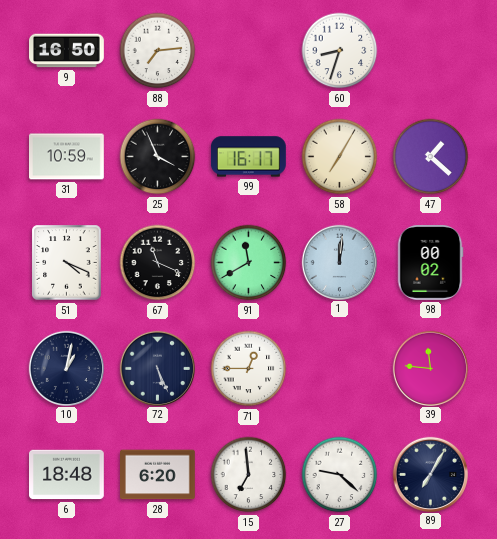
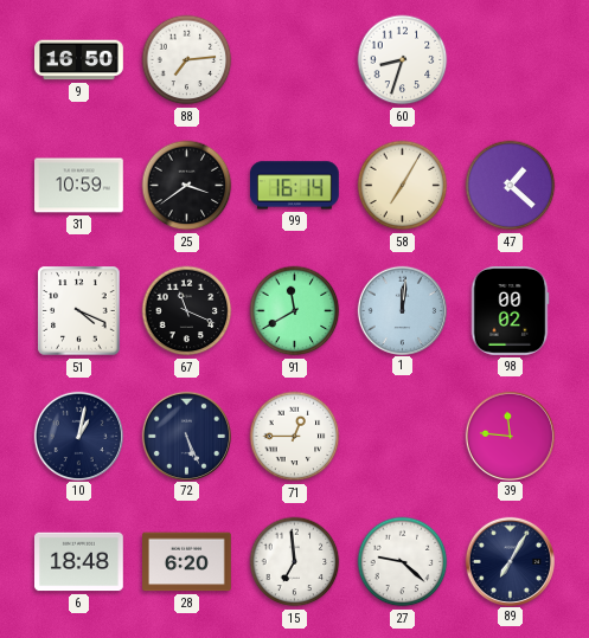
25: 3:56 -> 3:39 (187, 186)
99: 16:17 -> 16:14 (295, 186)
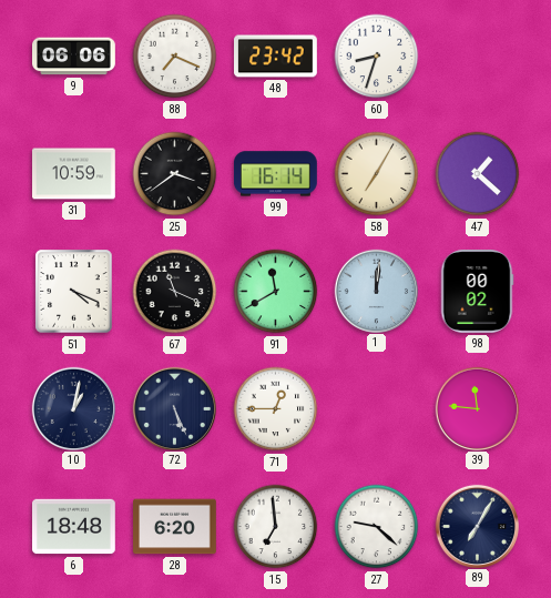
9: 16:50 -> 06:06 (74, 57)
88: 7:14 -> 7:19 (175, 57)
48: none -> 23:42 (276, 57)
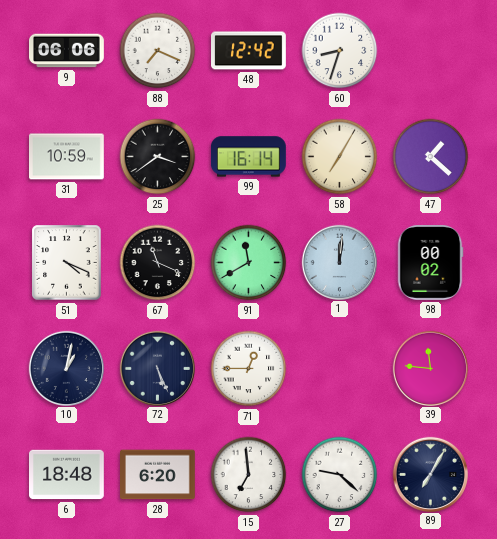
48: 23:42 -> 12:42 (249, 51)
